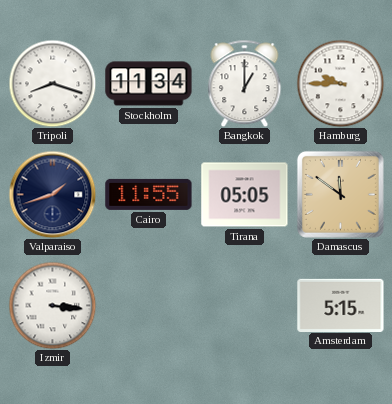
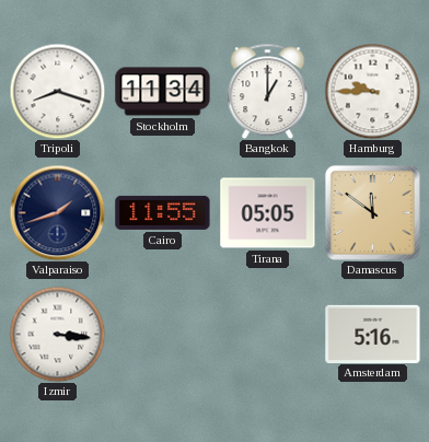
Amsterdam: 5:15 -> 5:16 (373, 334)
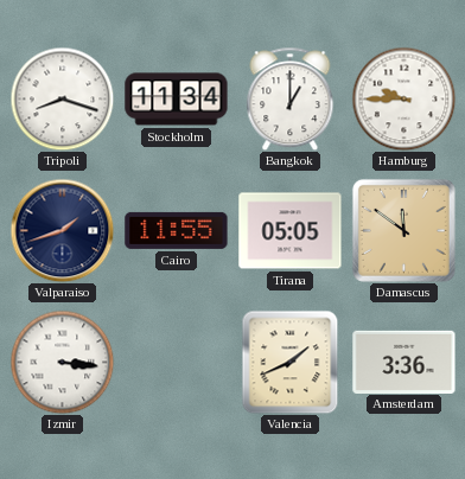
Valencia: none -> 1:41 (291, 362)
Amsterdam: 5:16 -> 3:36 (405, 362)
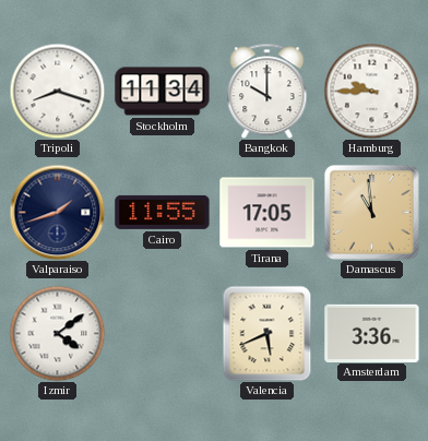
Bangkok: 1:00 -> 10:00 (267, 91)
Tirana: 05:05 -> 17:05 (267, 213)
Damascus: 11:51 -> 10:59 (371, 212)
Izmir: 3:16 -> 4:09 (57, 333)
Valencia: 1:41 -> 5:41 (267, 333)
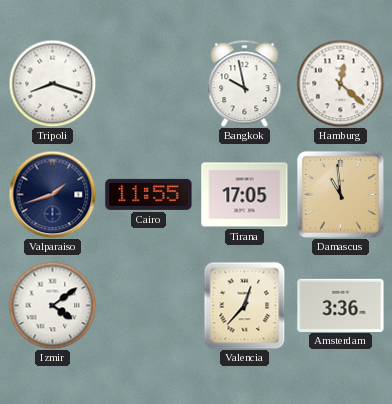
Stockholm: 11:34 -> none (163, 92)
Bangkok: 10:00 -> 9:58 (245, 83)
Hamburg: 9:45 -> 12:22 (340, 83)
Valencia: 5:41 -> 12:37 (245, 305)
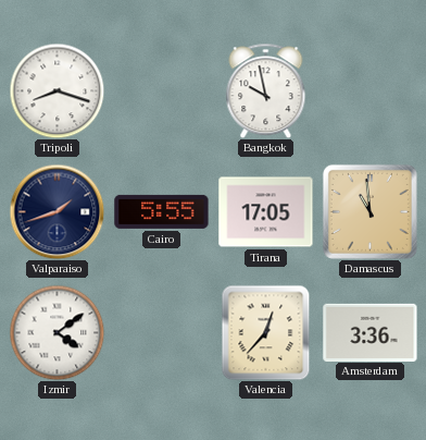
Hamburg: 12:22 -> none (340, 83)
Cairo: 11:55 -> 5:55 (162, 211)
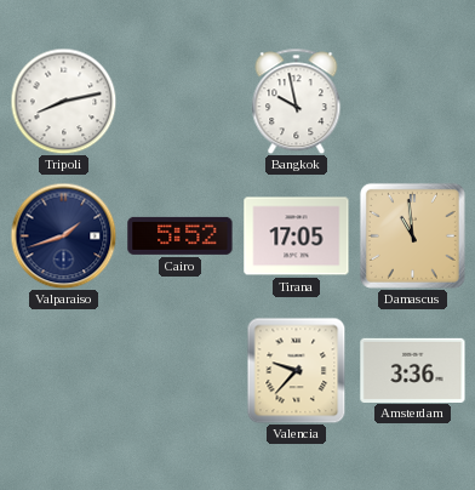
Tripoli: 8:18 -> 8:13 (63, 101)
Cairo: 5:55 -> 5:52 (181, 235)
Izmir: 4:09 -> none (57, 332)
Valencia: 12:37 -> 9:37 (297, 370)
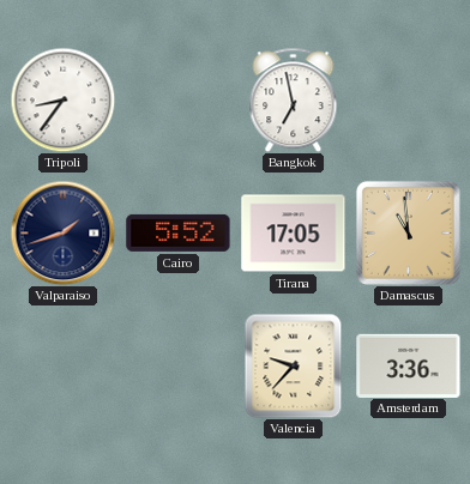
Tripoli: 8:13 -> 8:36 (62, 99)
Bangkok: 9:58 -> 6:58 (294, 99)
